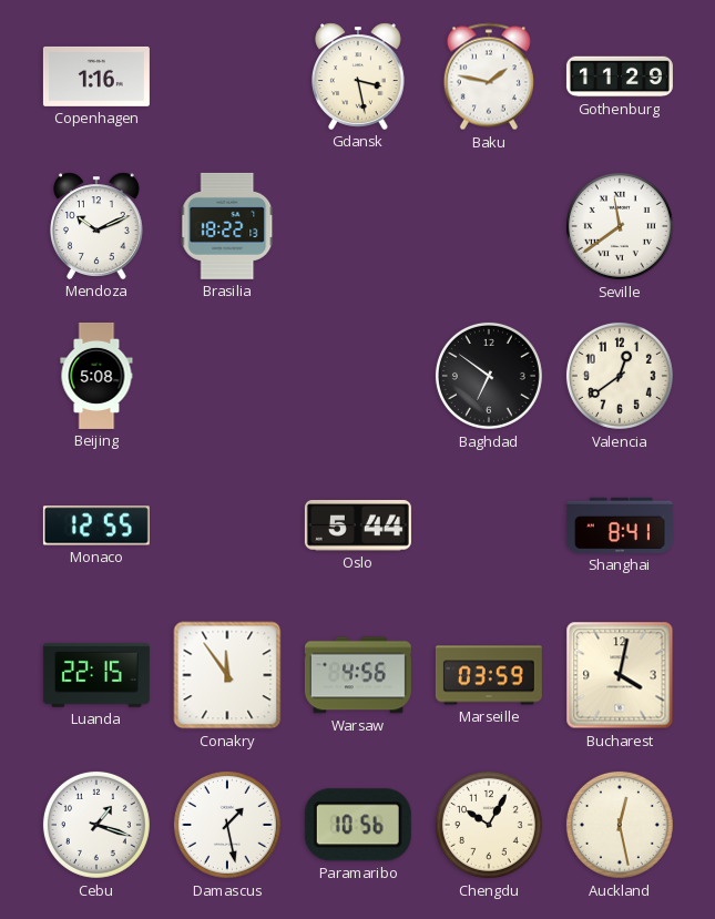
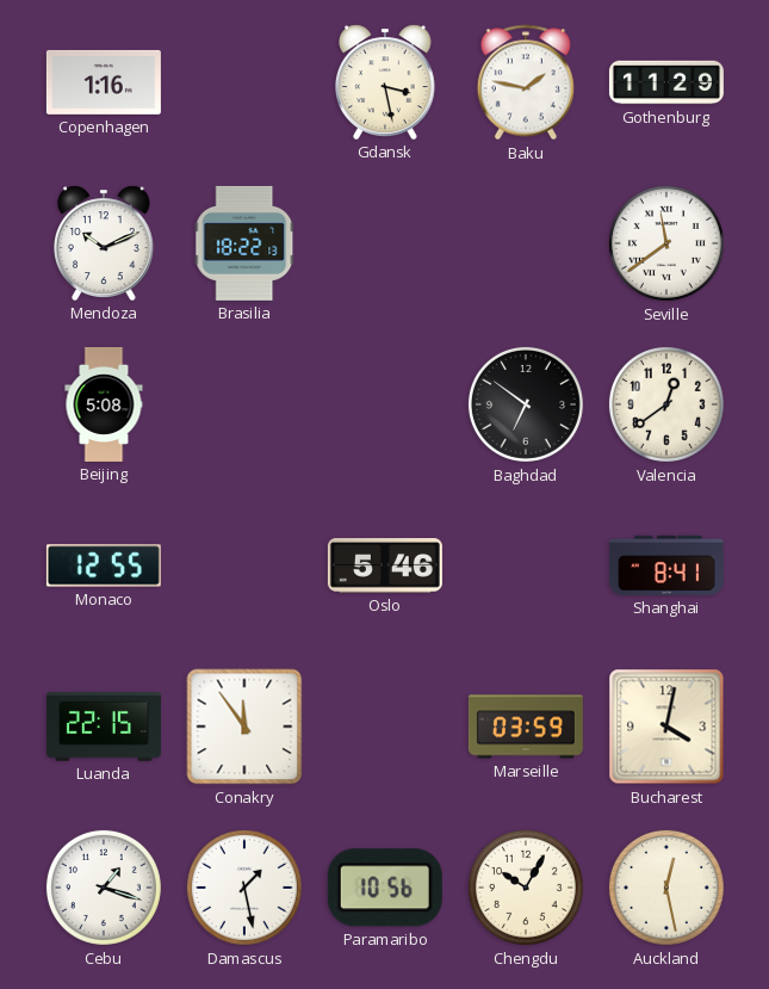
Oslo: 5:44 -> 5:46 (385, 567)
Warsaw: 4:56 -> none (358, 675)
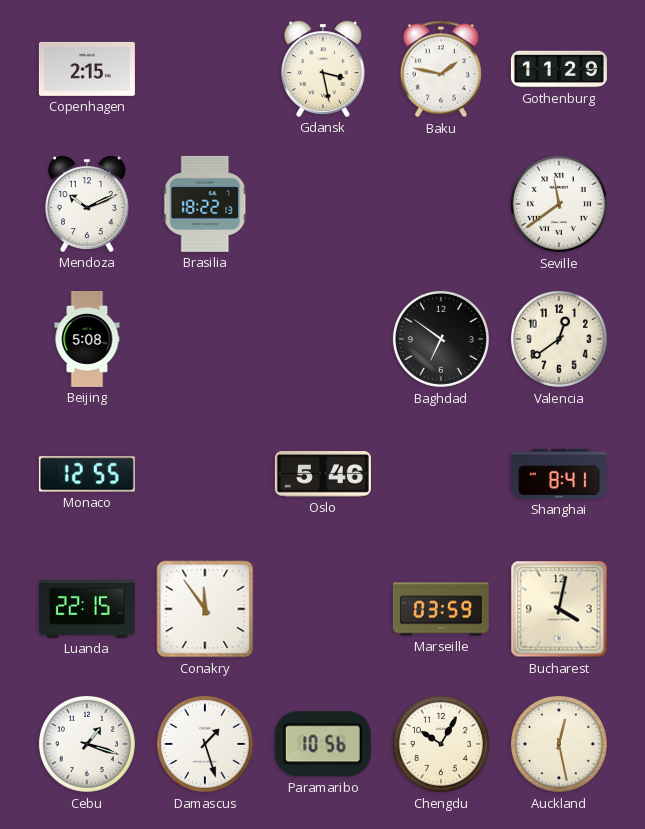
Copenhagen: 1:16 -> 2:15 (87, 69)
Damascus: 1:28 -> 1:27 (205, 744)
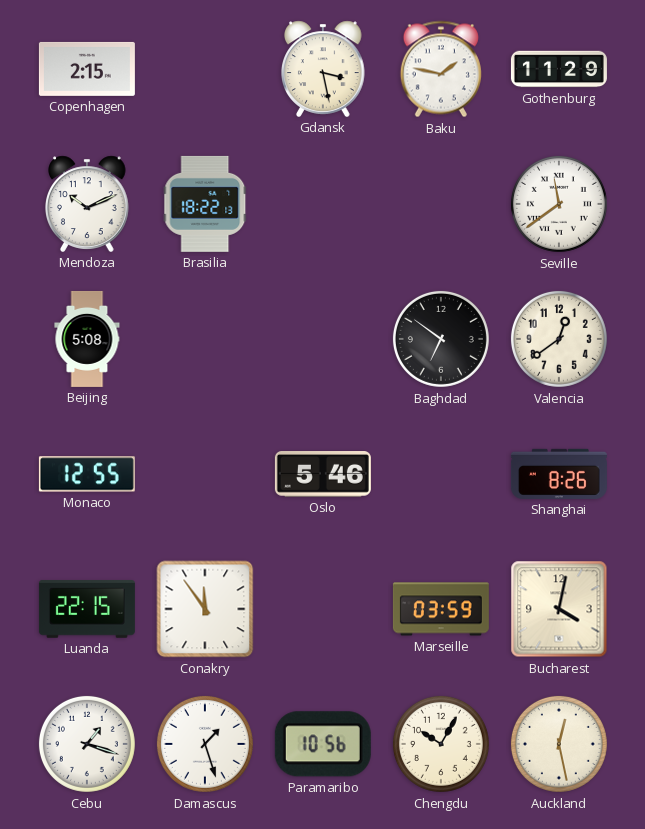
Shanghai: 8:41 -> 8:26 (559, 474)
